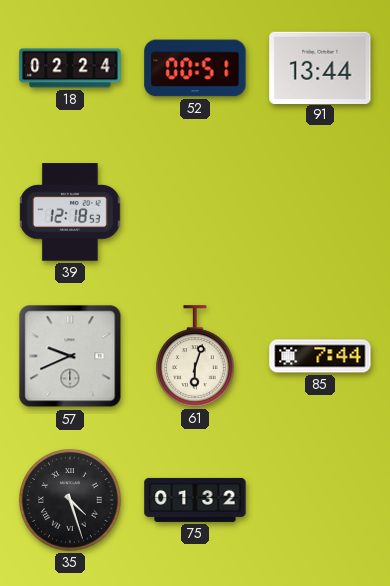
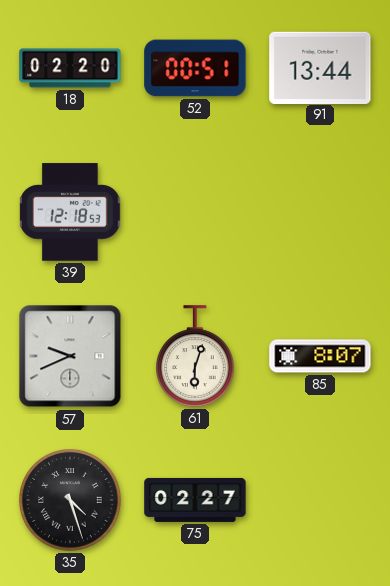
18: 02:24 -> 02:20 (70, 68)
85: 7:44 -> 8:07 (320, 356)
75: 01:32 -> 02:27 (195, 500)
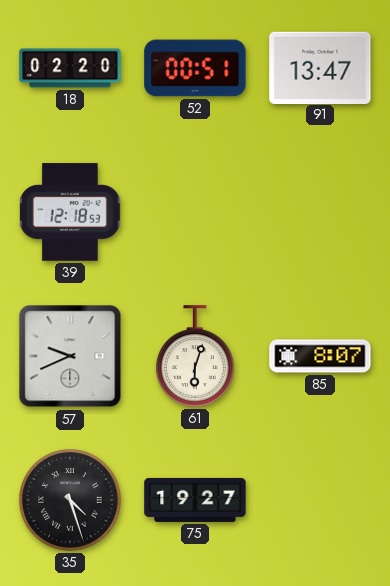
91: 13:44 -> 13:47 (320, 67)
75: 02:27 -> 19:27 (195, 500)
